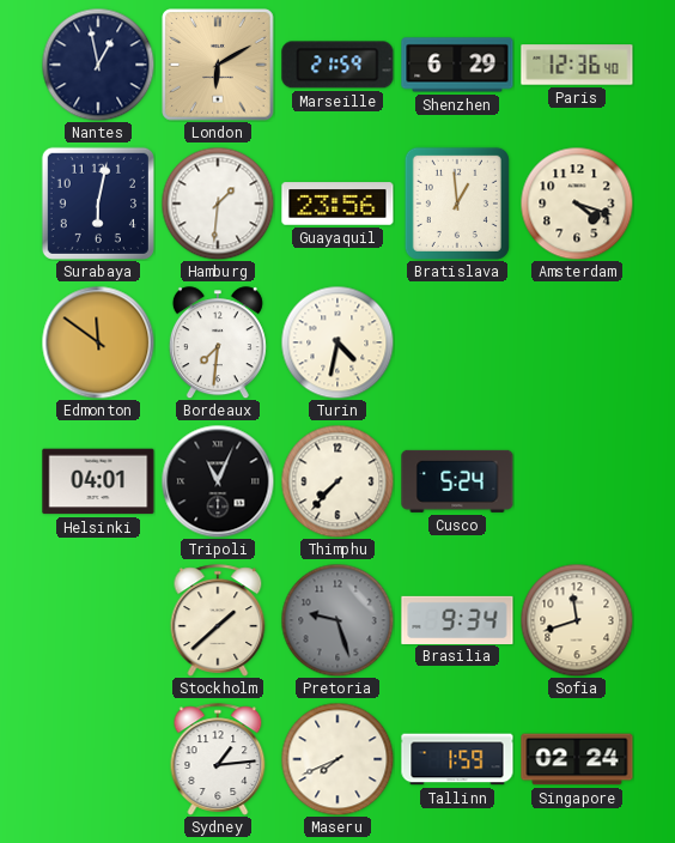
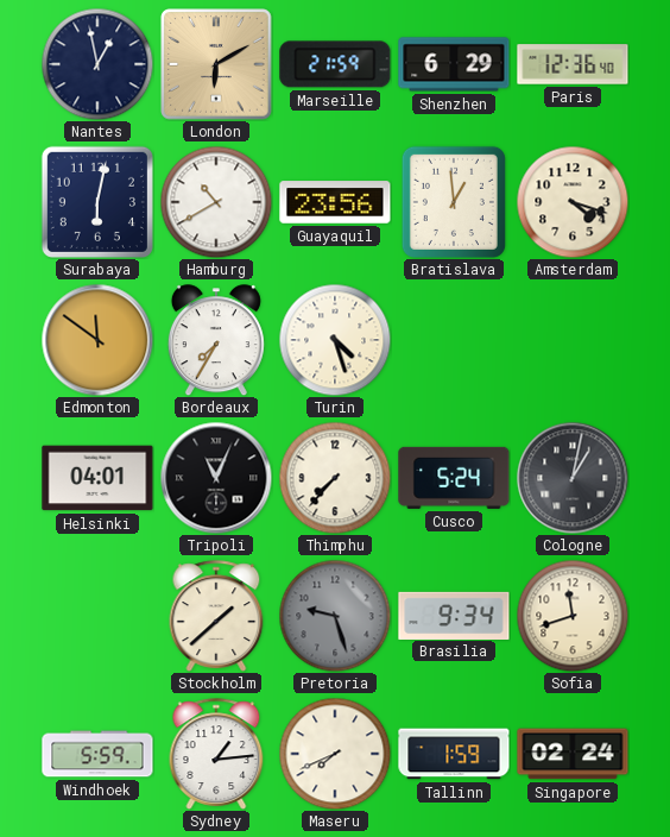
Hamburg: 1:31 -> 10:40 (216, 202)
Bordeaux: 7:31 -> 7:35 (216, 340)
Turin: 4:32 -> 4:27 (335, 340)
Cologne: none -> 1:02 (573, 478)
Windhoek: none -> 5:59 (97, 754)
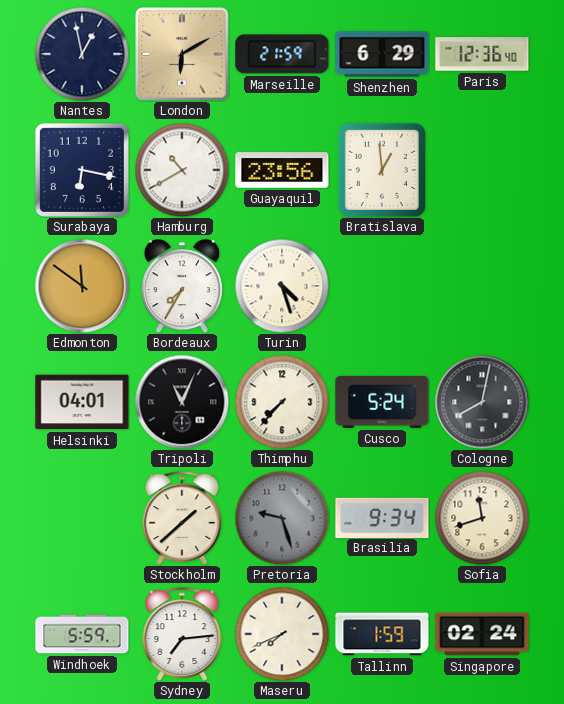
Surabaya: 6:02 -> 6:17 (82, 170)
Amsterdam: 4:18 -> none (573, 202)
Cologne: 1:02 -> 8:02 (482, 402)
Sydney: 1:14 -> 7:14 (182, 634)
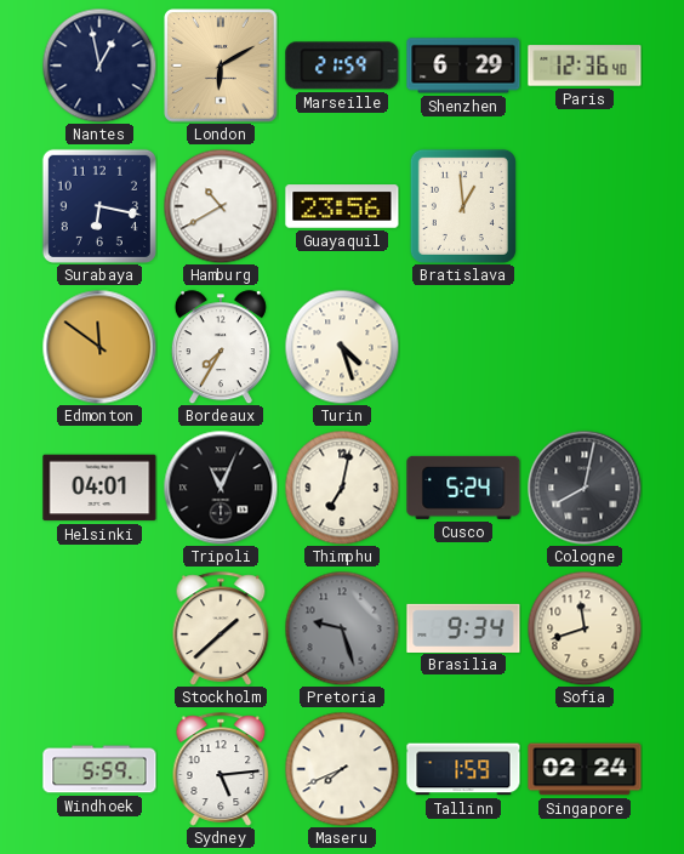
Thimphu: 7:37 -> 7:02 (342, 488)
Sydney: 7:14 -> 5:14 (221, 769)
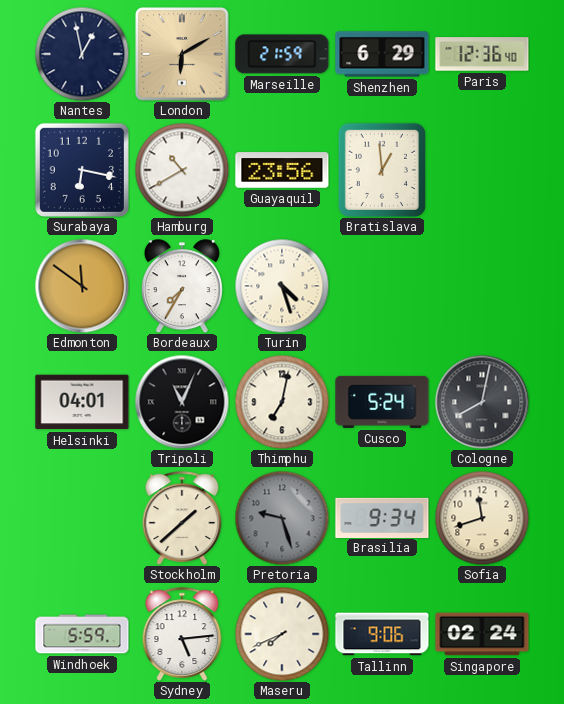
Tallinn: 1:59 -> 9:06 (382, 634)
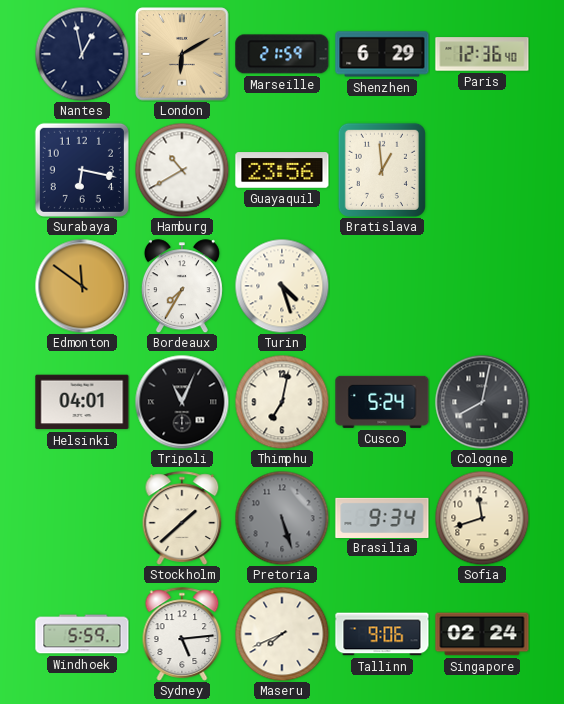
Pretoria: 9:27 -> 5:27 (282, 518)
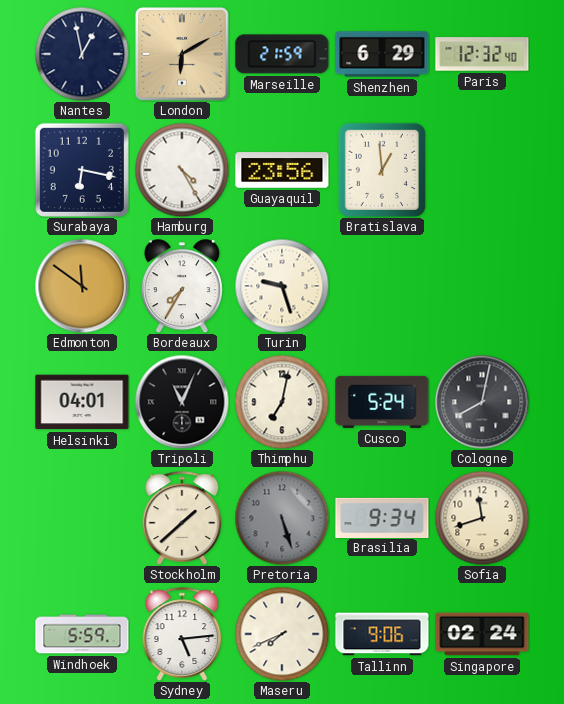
Paris: 12:36 -> 12:32 (482, 54)
Hamburg: 10:40 -> 4:25 (182, 170)
Turin: 4:27 -> 9:27 (282, 286)
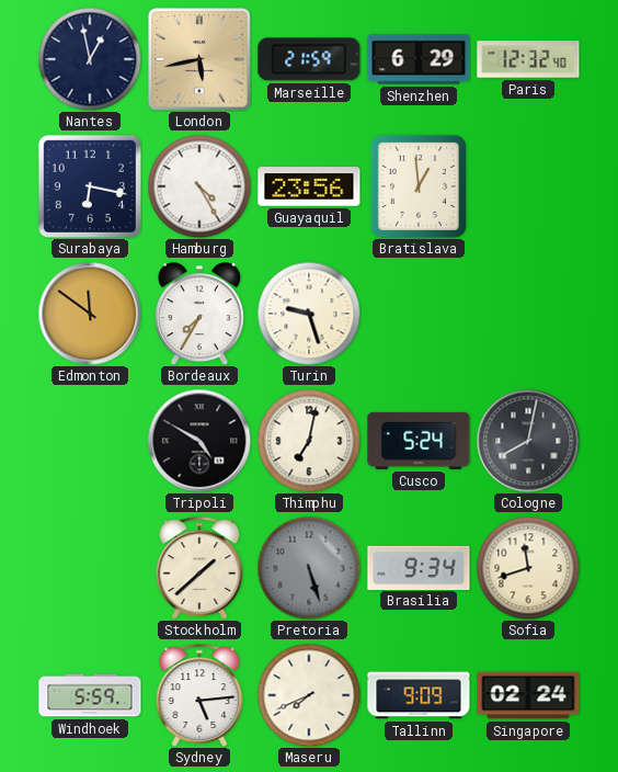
London: 6:10 -> 5:43 (199, 59)
Helsinki: 04:01 -> none (82, 402)
Tripoli: 11:04 -> 4:50 (199, 441)
Tallinn: 9:06 -> 9:09 (419, 695)
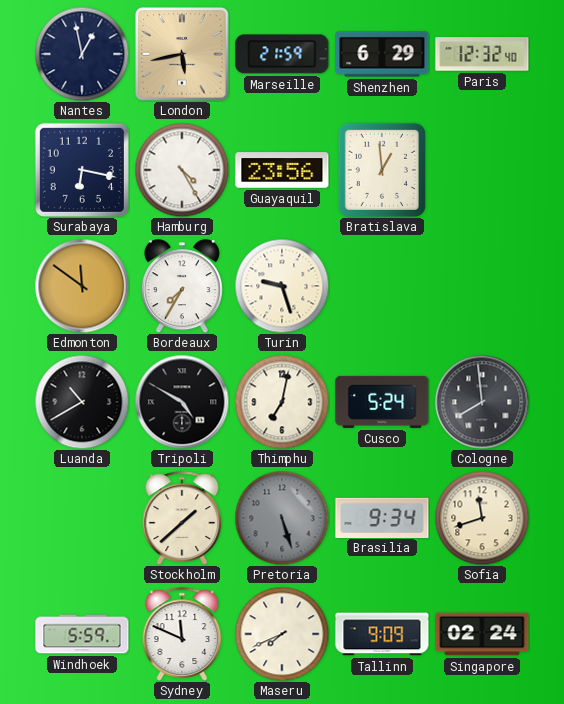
Luanda: none -> 10:40 (82, 402)
Cologne: 8:02 -> 7:59 (482, 402)
Sydney: 5:14 -> 11:49 (182, 634)
